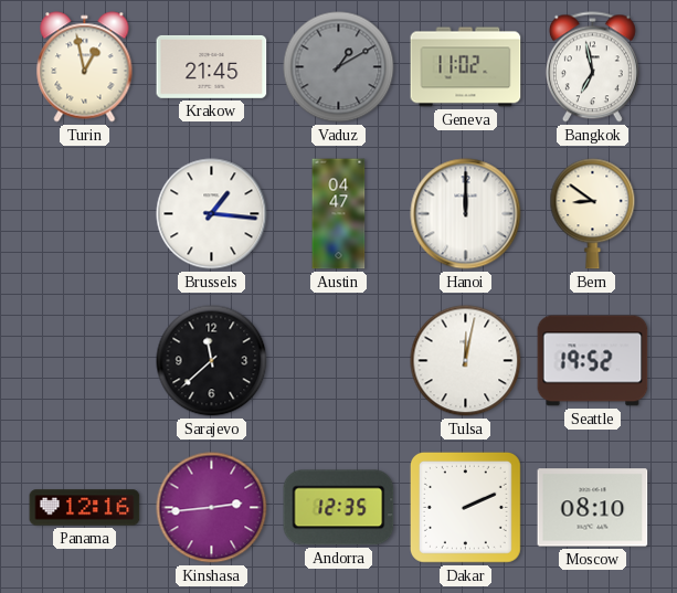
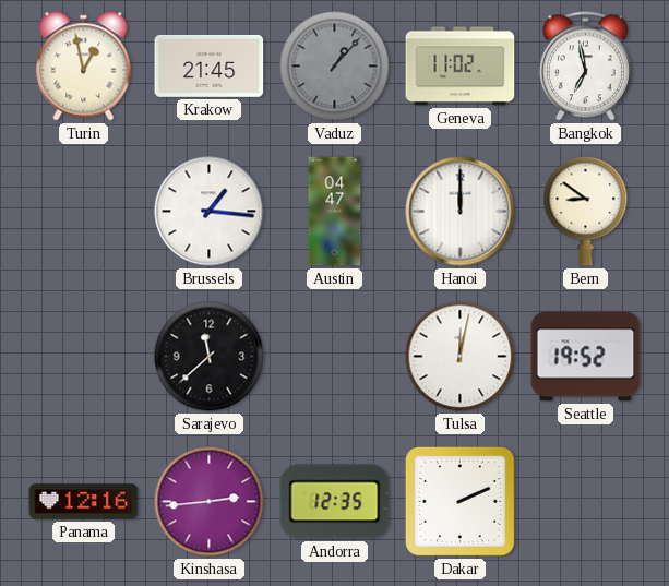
Vaduz: 1:10 -> 1:07 (335, 67)
Moscow: 08:10 -> none (593, 508)
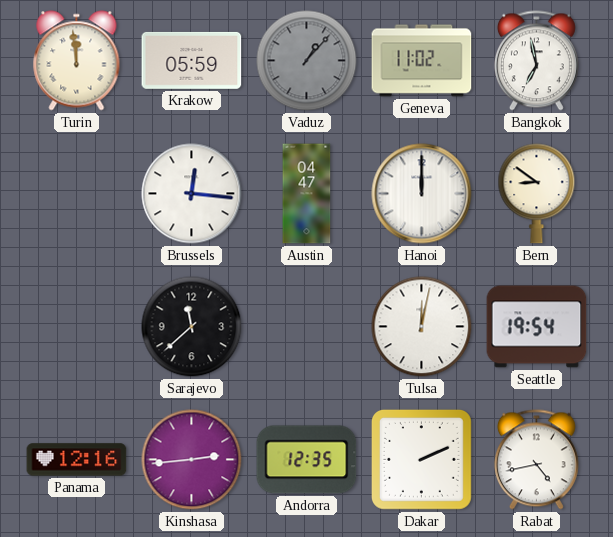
Turin: 12:58 -> 11:59 (77, 61)
Krakow: 21:45 -> 05:59 (192, 60)
Brussels: 1:16 -> 12:16 (192, 194)
Seattle: 19:52 -> 19:54 (537, 327)
Rabat: none -> 4:43 (536, 460)
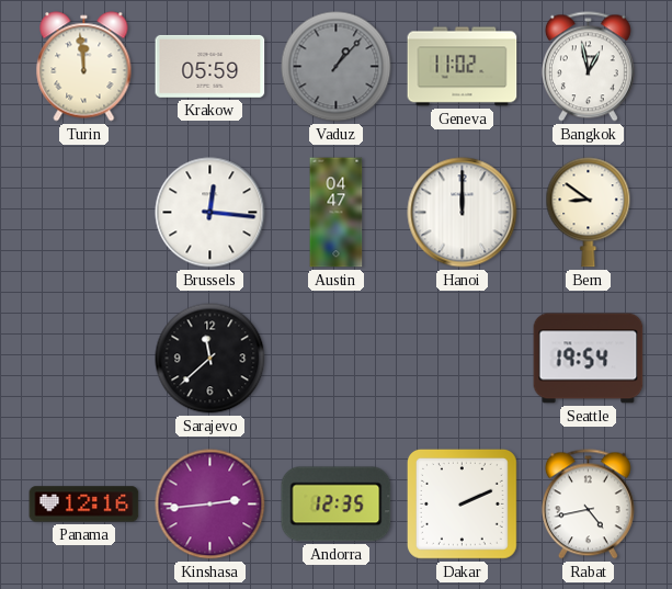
Bangkok: 6:58 -> 12:58 (588, 67)
Tulsa: 12:02 -> none (422, 327)
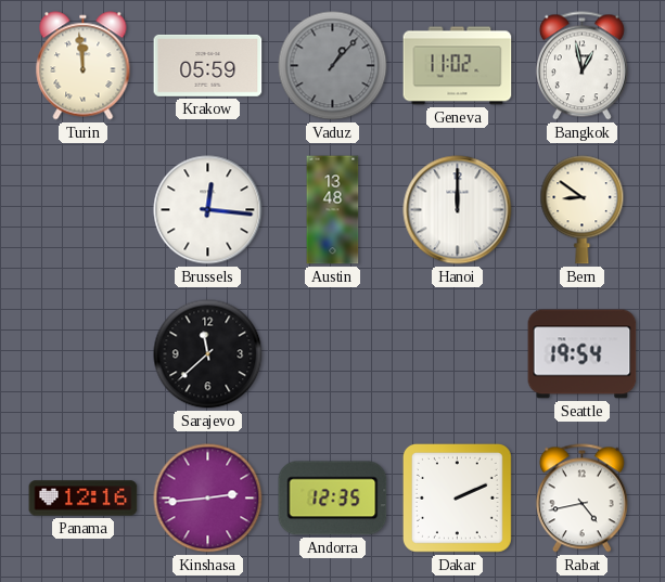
Austin: 04:47 -> 13:48 (333, 210)
